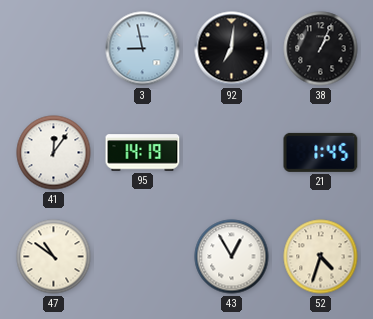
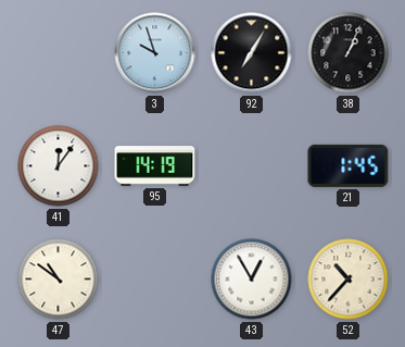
3: 8:58 -> 9:57 (155, 53)
92: 7:01 -> 7:05 (252, 53)
52: 4:33 -> 10:37 (349, 280)
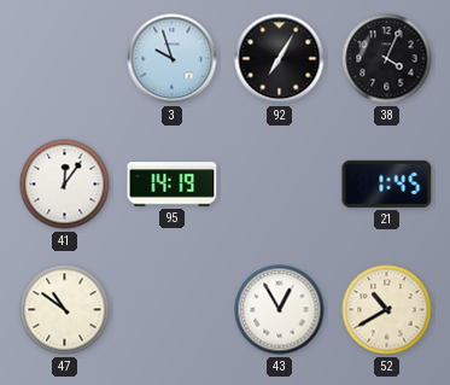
38: 1:04 -> 4:04 (387, 59)
52: 10:37 -> 10:40 (387, 310)
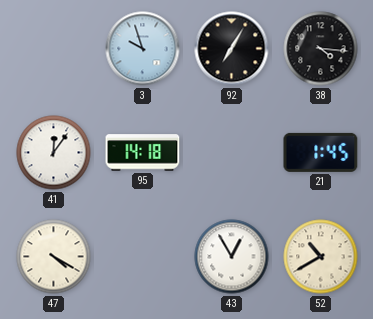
38: 4:04 -> 4:16 (321, 49)
95: 14:19 -> 14:18 (143, 153)
47: 10:51 -> 4:20 (54, 257)
